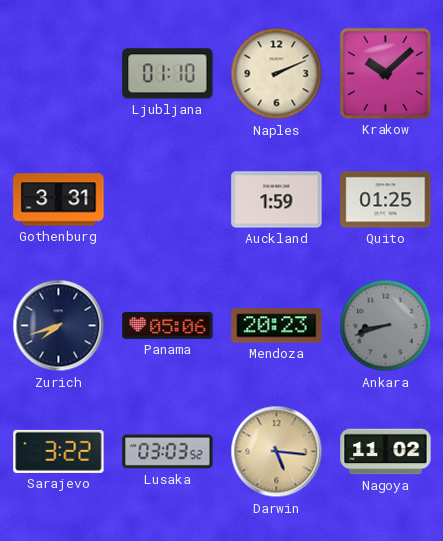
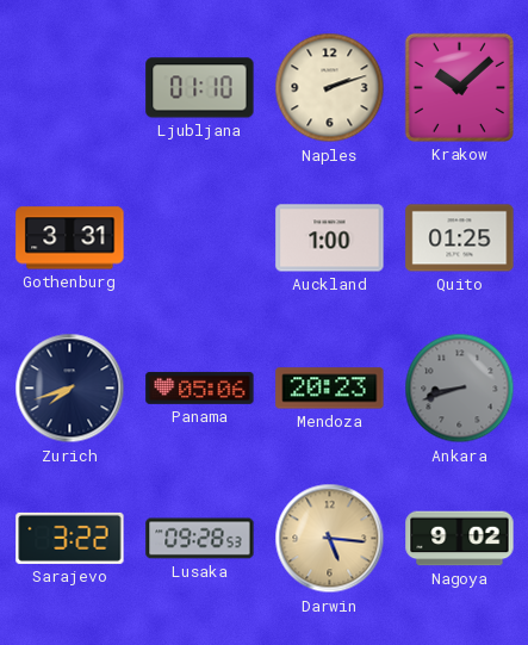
Naples: 2:11 -> 2:12 (330, 88)
Auckland: 1:59 -> 1:00 (330, 238)
Lusaka: 03:03 -> 09:28 (200, 539)
Nagoya: 11:02 -> 9:02 (460, 539)
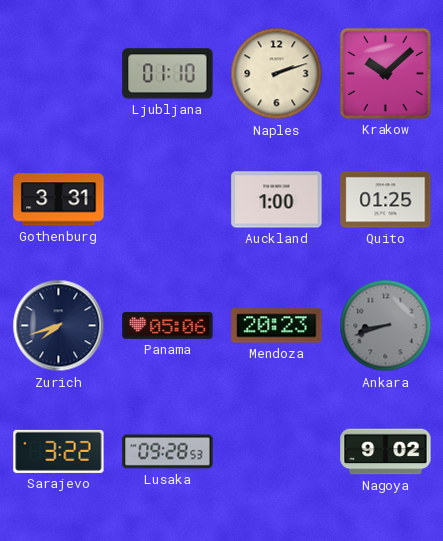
Darwin: 5:16 -> none (330, 539)
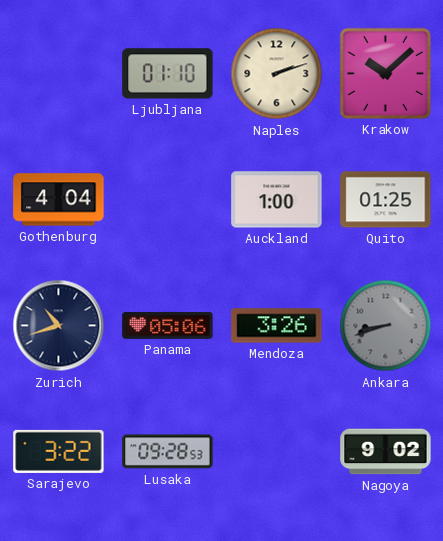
Gothenburg: 3:31 -> 4:04 (59, 200)
Zurich: 7:42 -> 10:42 (59, 326)
Mendoza: 20:23 -> 3:26 (277, 326)
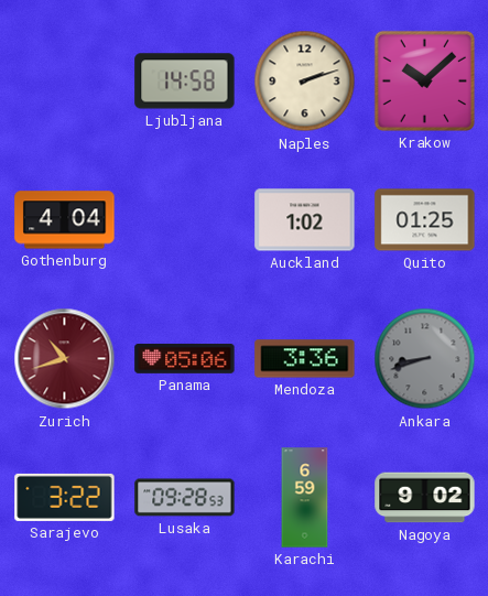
Ljubljana: 01:10 -> 14:58 (185, 82)
Auckland: 1:00 -> 1:02 (305, 220)
Zurich dial: navy -> burgundy (65, 359)
Mendoza: 3:26 -> 3:36 (305, 359)
Karachi: none -> 6:59 (305, 498)
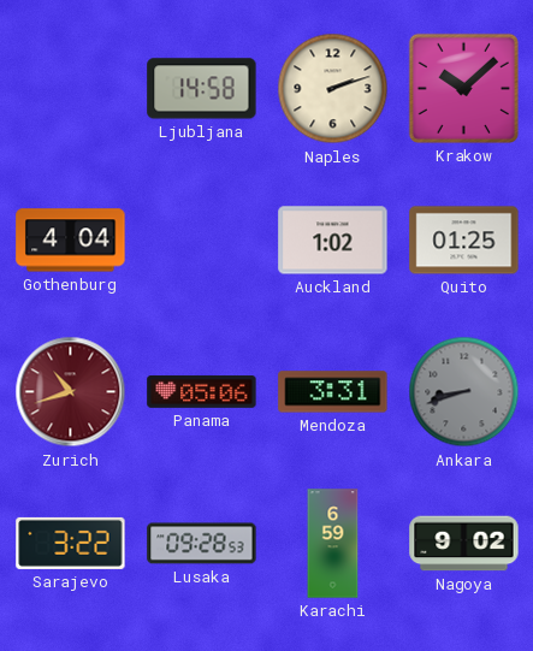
Mendoza: 3:36 -> 3:31 (333, 392)
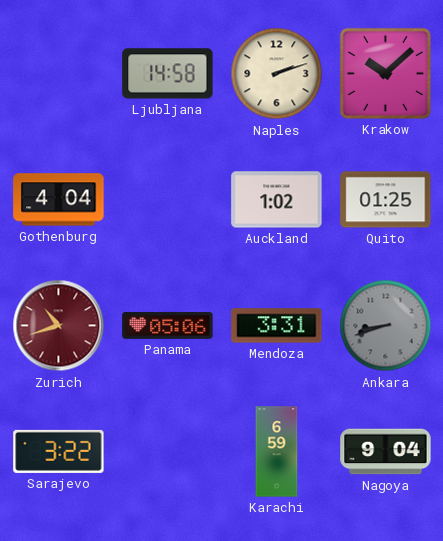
Lusaka: 09:28 -> none (202, 544)
Nagoya: 9:02 -> 9:04 (386, 452)
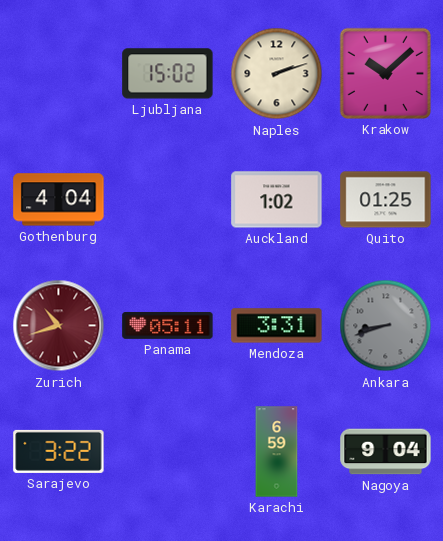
Ljubljana: 14:58 -> 15:02 (168, 74)
Panama: 05:06 -> 05:11 (168, 325)
